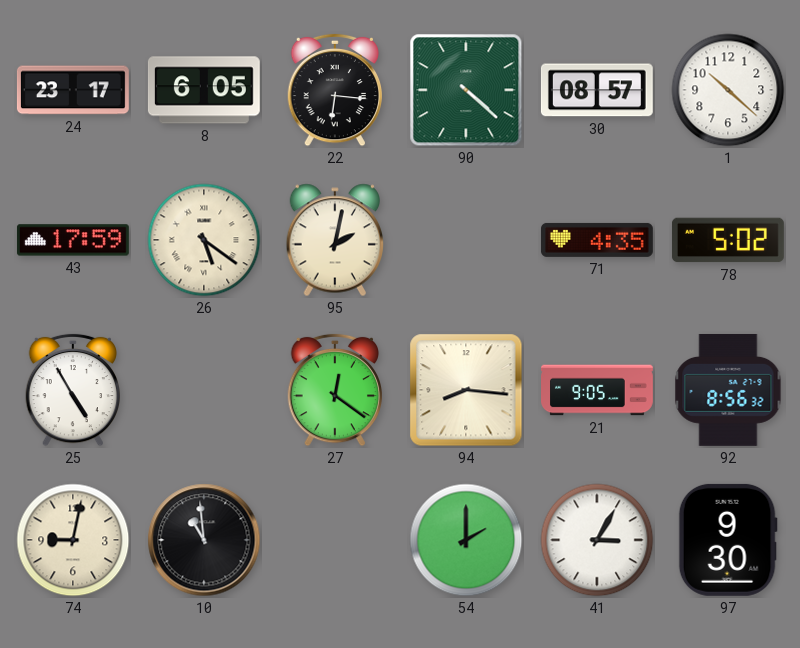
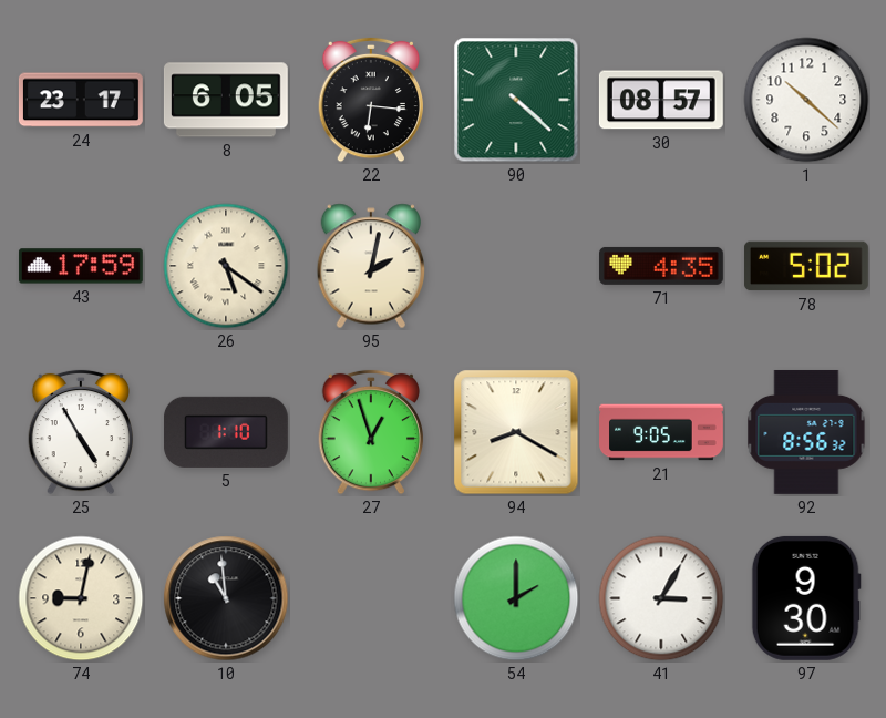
5: none -> 1:10 (226, 432)
27: 12:21 -> 12:57 (370, 432)
94: 8:16 -> 8:20 (516, 432)
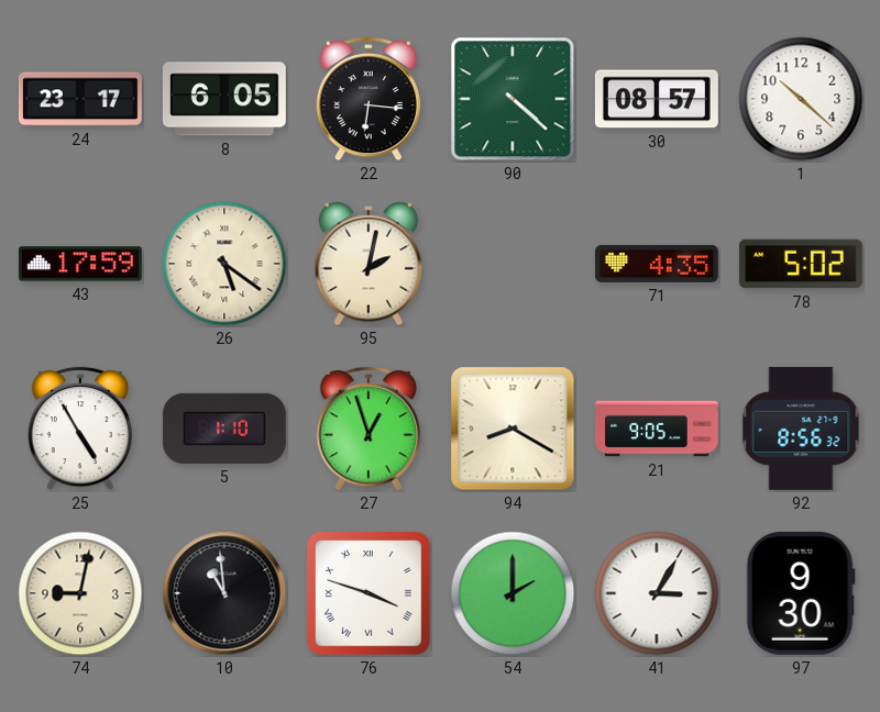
76: none -> 3:48 (370, 594)
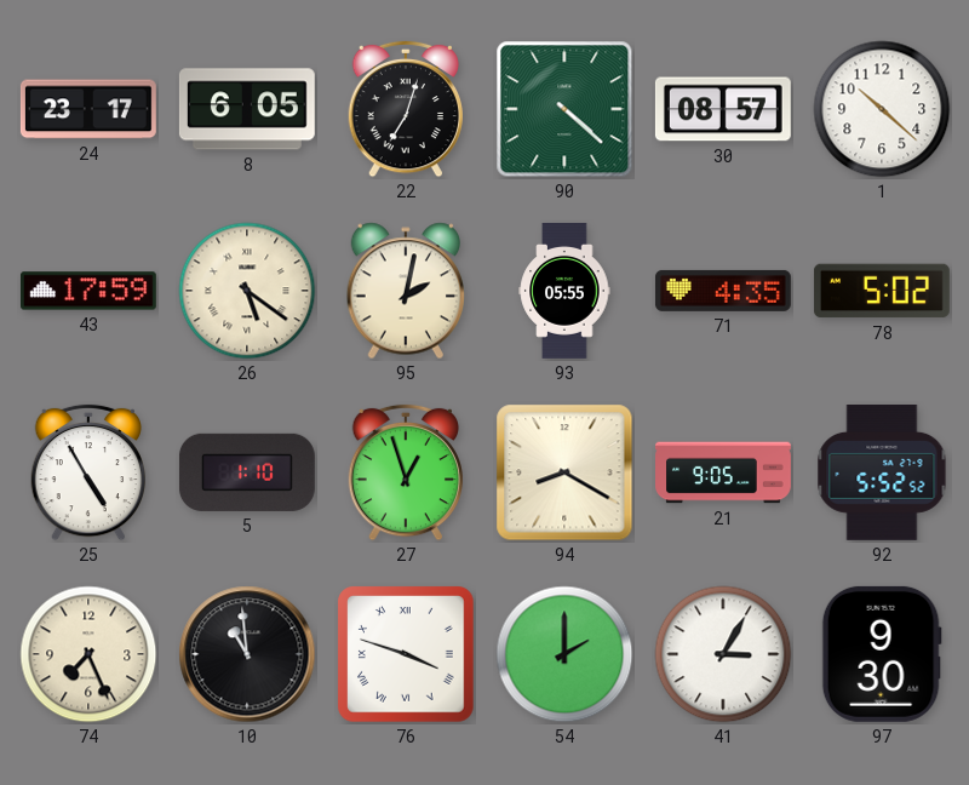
22: 6:16 -> 7:03 (405, 109)
93: none -> 05:55 (564, 291)
92: 8:56 -> 5:52 (882, 472)
74: 9:02 -> 7:26 (88, 654)
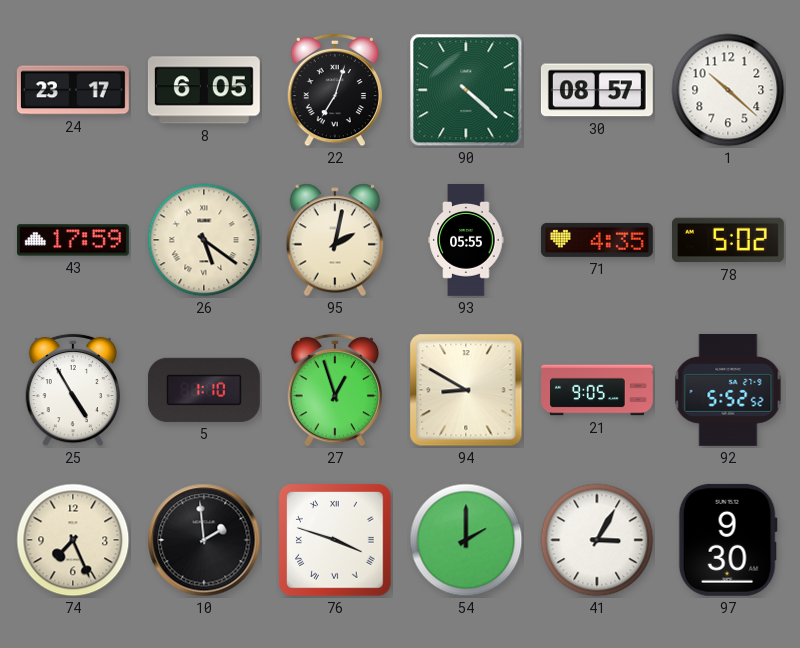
94: 8:20 -> 8:50 (466, 390)
10: 10:59 -> 1:59 (204, 540)
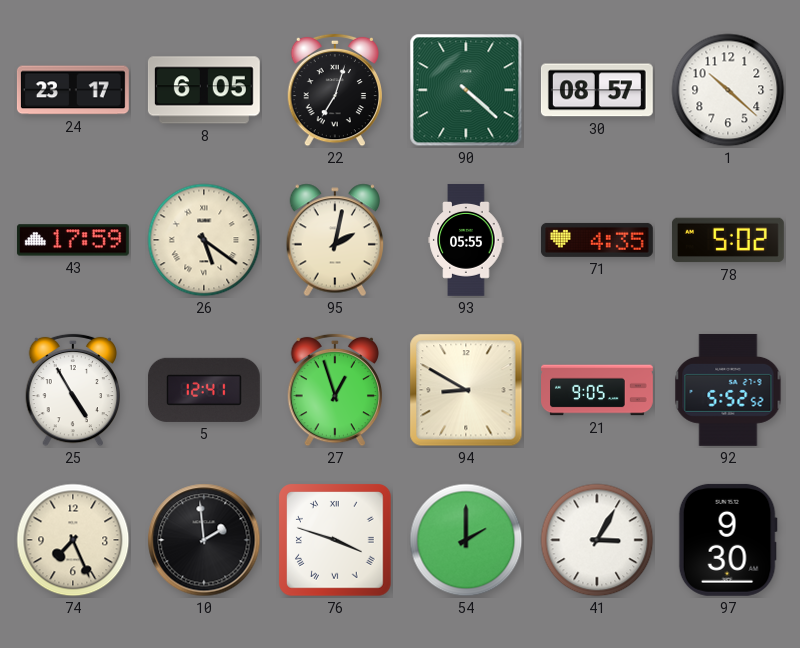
5: 1:10 -> 12:41 (204, 390)
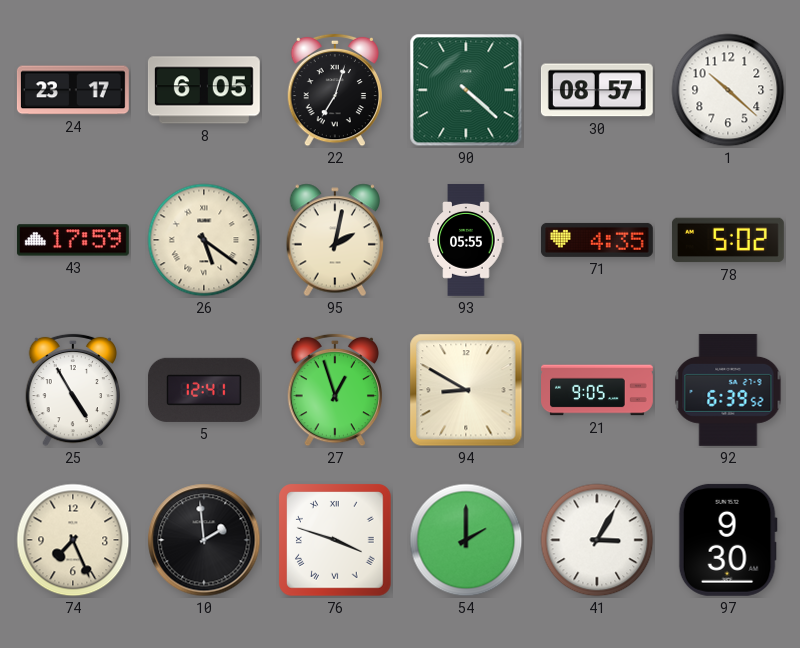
92: 5:52 -> 6:39 (728, 390)
